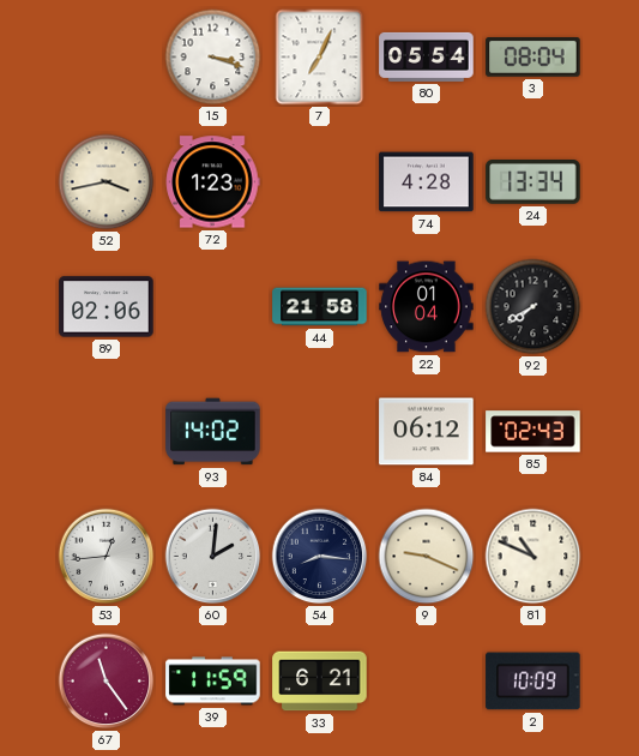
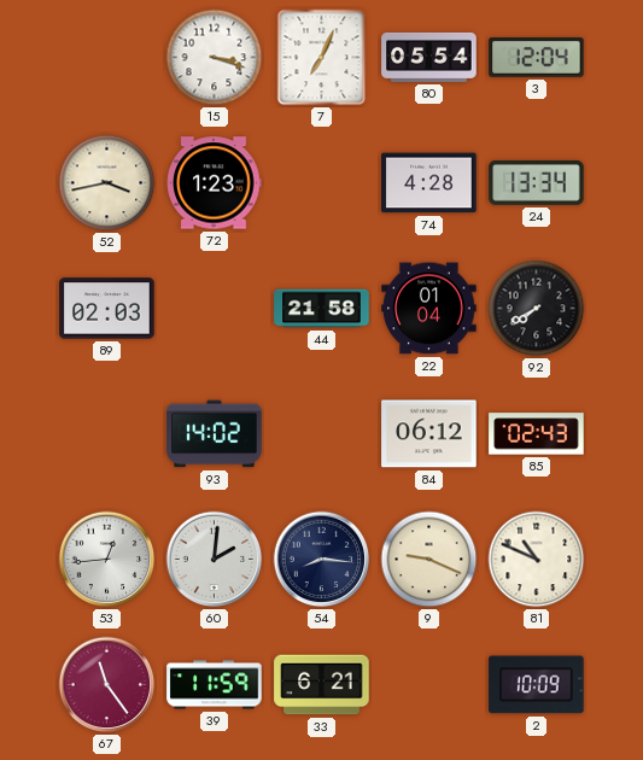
3: 08:04 -> 12:04 (537, 58)
89: 02:06 -> 02:03 (107, 309)
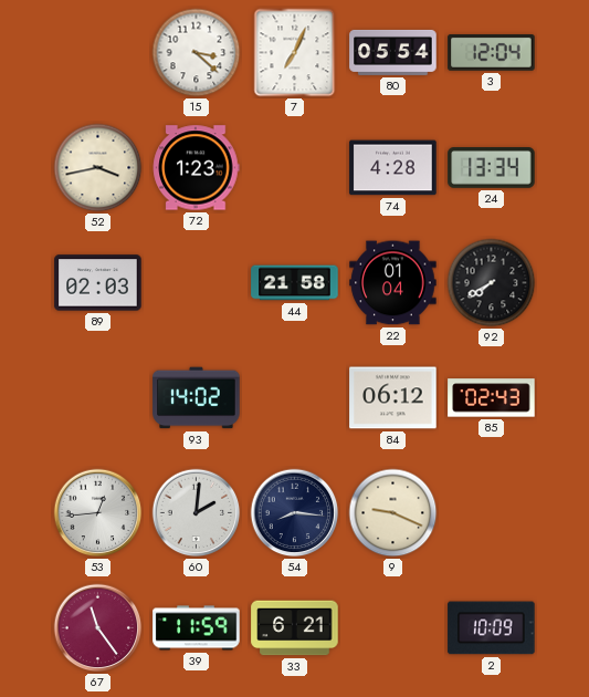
15: 3:18 -> 3:22 (197, 53)
81: 10:49 -> none (537, 560)
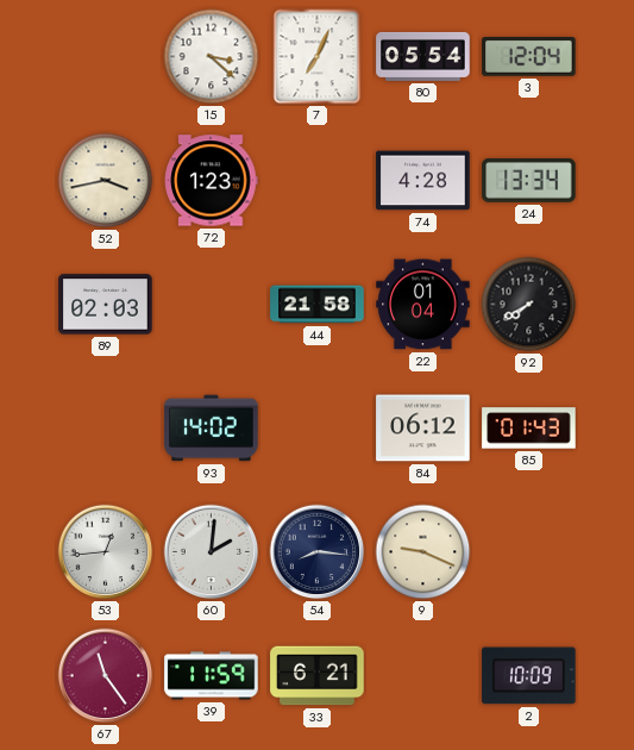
85: 02:43 -> 01:43 (529, 429)
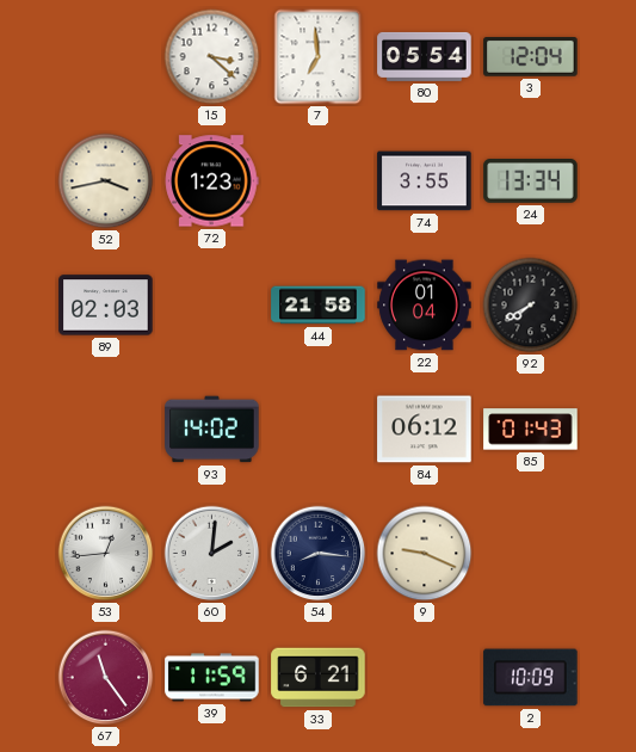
7: 7:04 -> 6:59 (319, 57)
74: 4:28 -> 3:55 (425, 181)
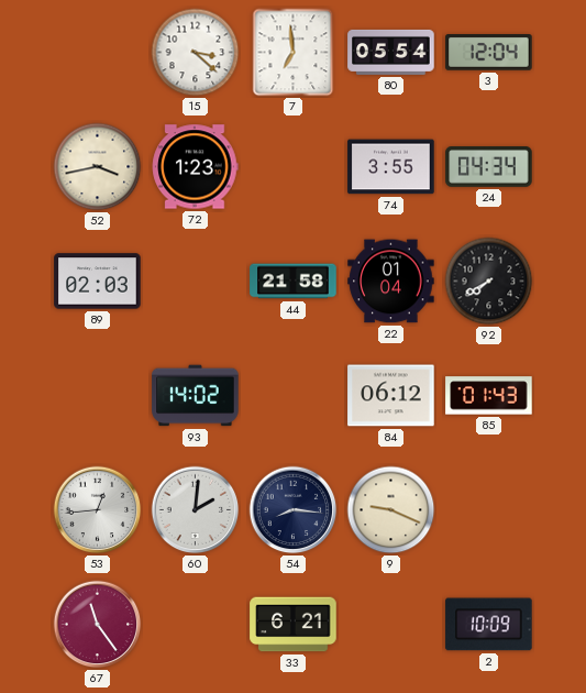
24: 13:34 -> 04:34 (489, 167)
39: 11:59 -> none (212, 678)
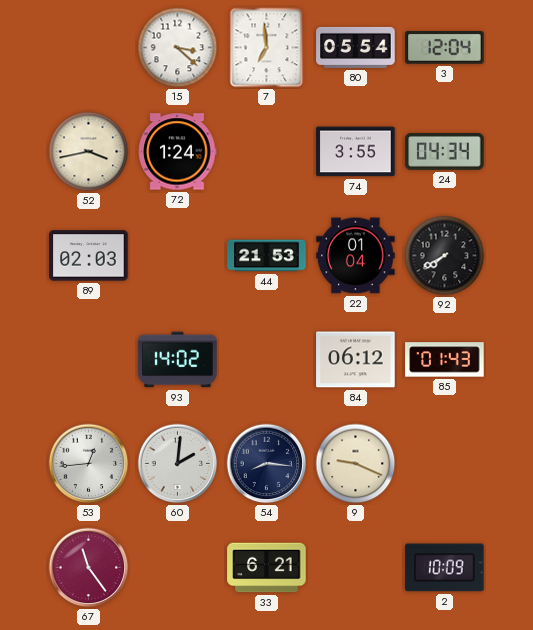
72: 1:23 -> 1:24 (177, 152)
44: 21:58 -> 21:53 (267, 256)
